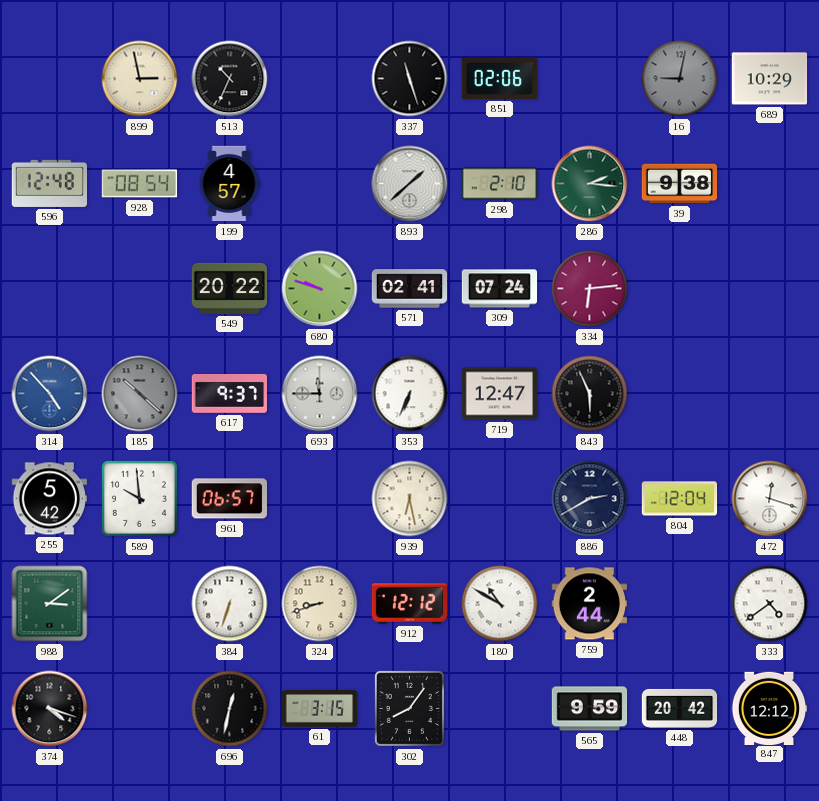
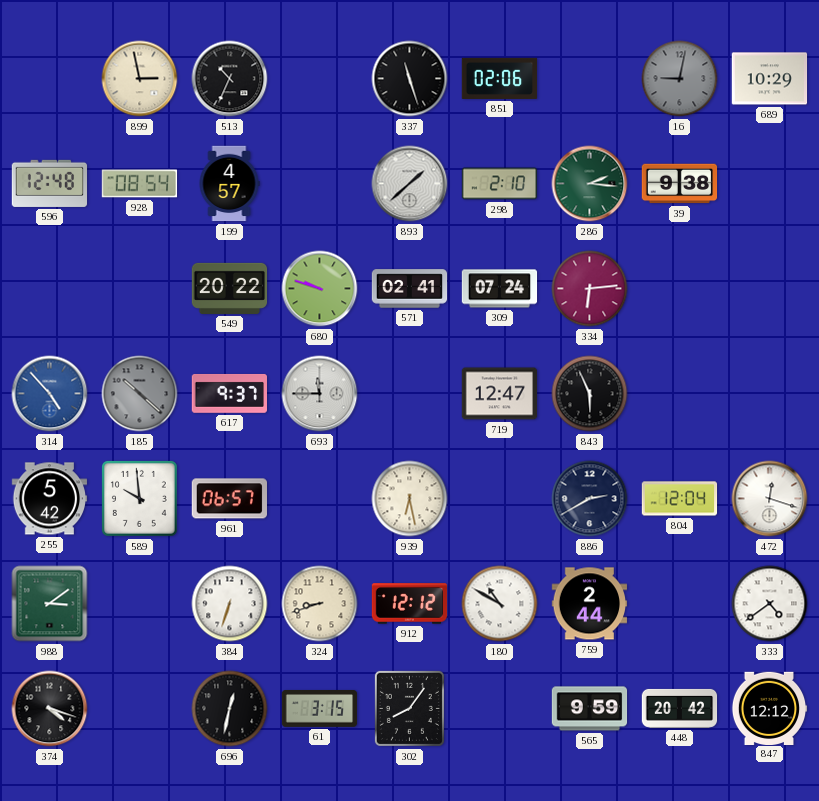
353: 6:34 -> none (410, 394)
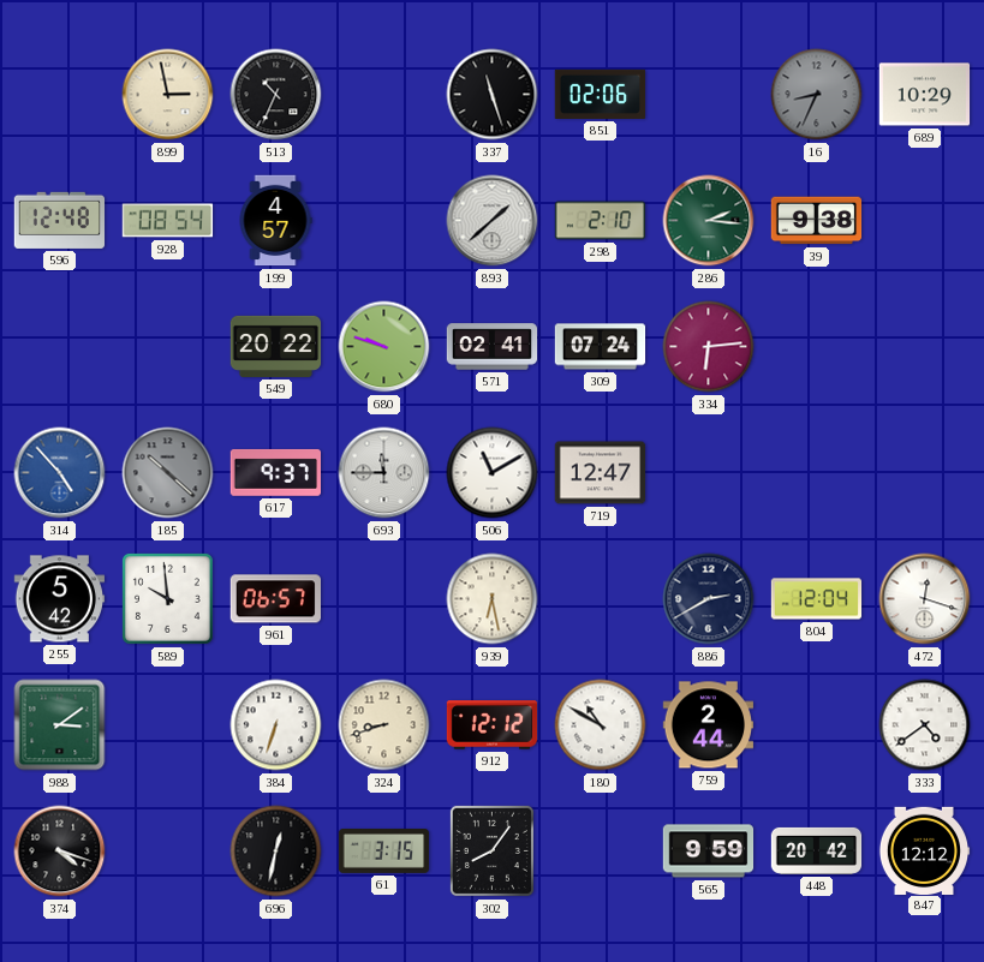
16: 9:02 -> 8:34 (817, 95)
506: none -> 11:10 (493, 473)
843: 5:56 -> none (590, 394)
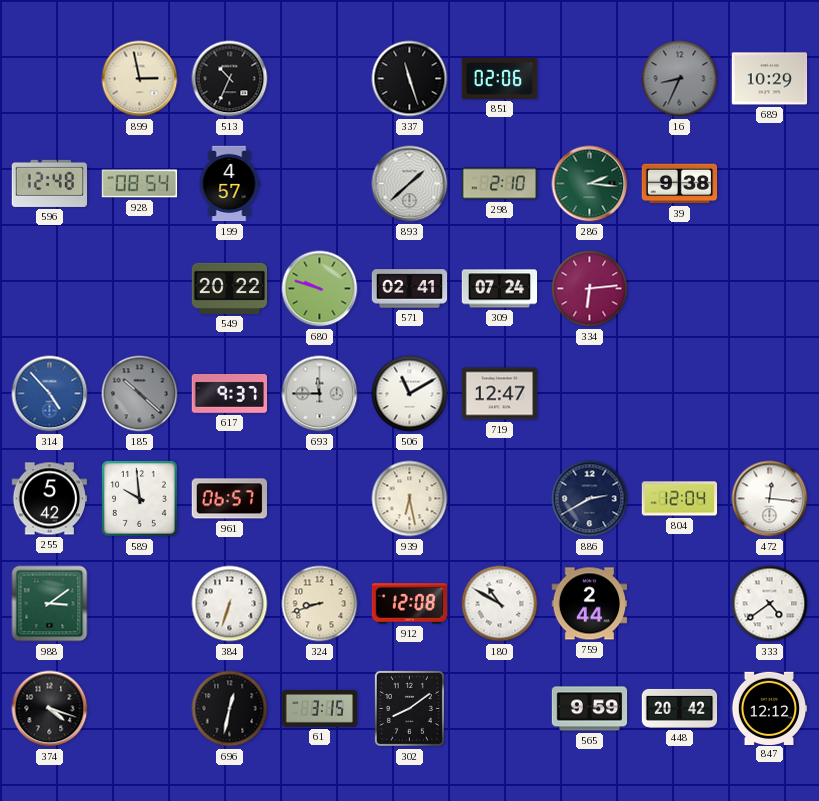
472: 12:18 -> 12:16 (770, 499)
912: 12:12 -> 12:08 (410, 604)
302: 8:06 -> 8:09 (409, 708)
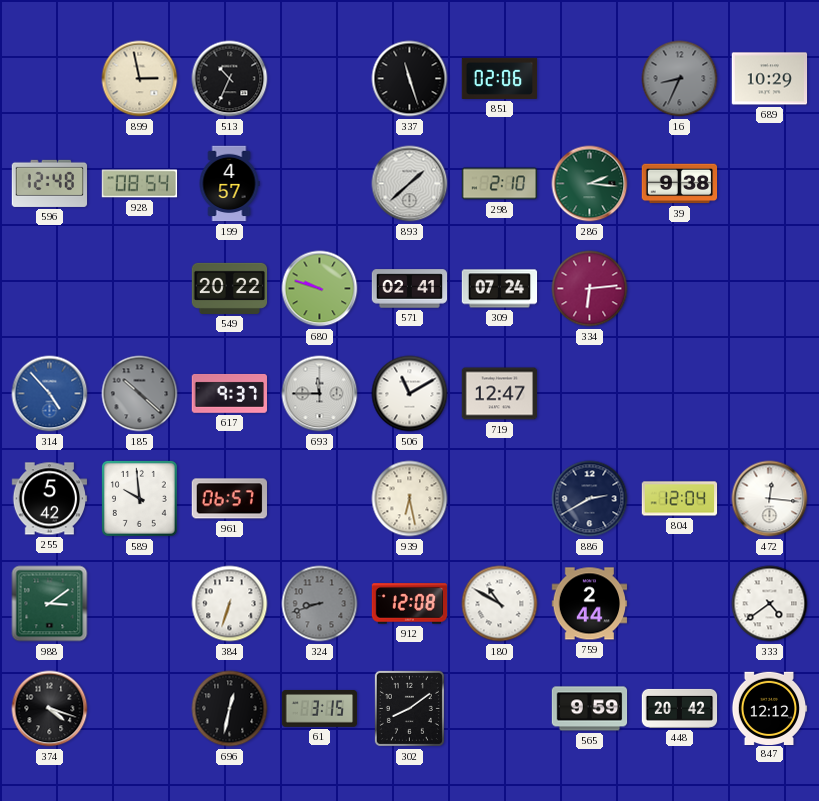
324 dial: cream -> grey (320, 604)
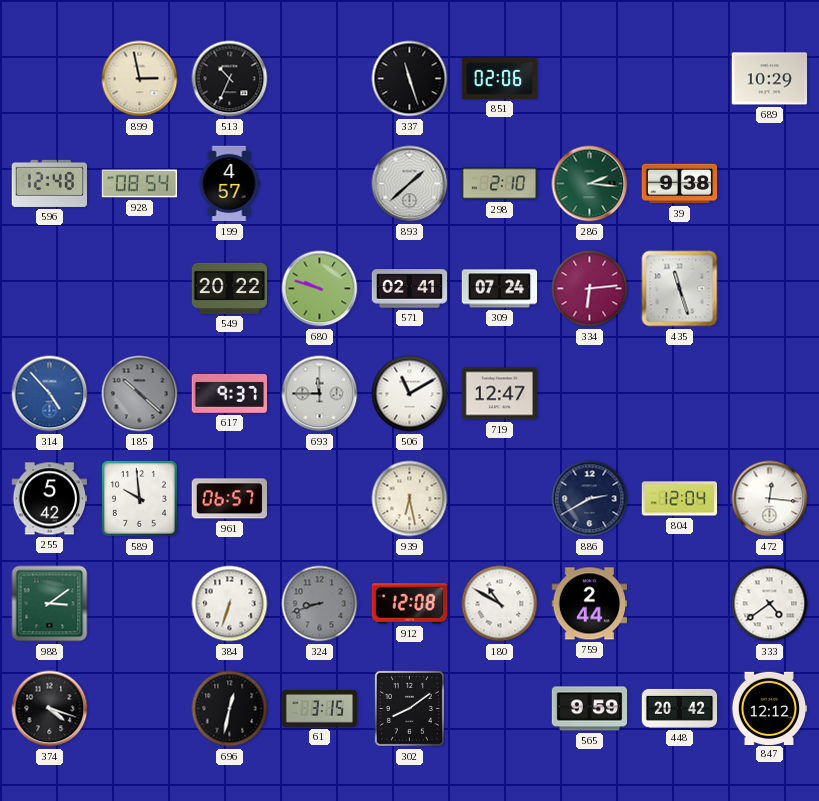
16: 8:34 -> none (680, 79)
435: none -> 11:27 (680, 289)
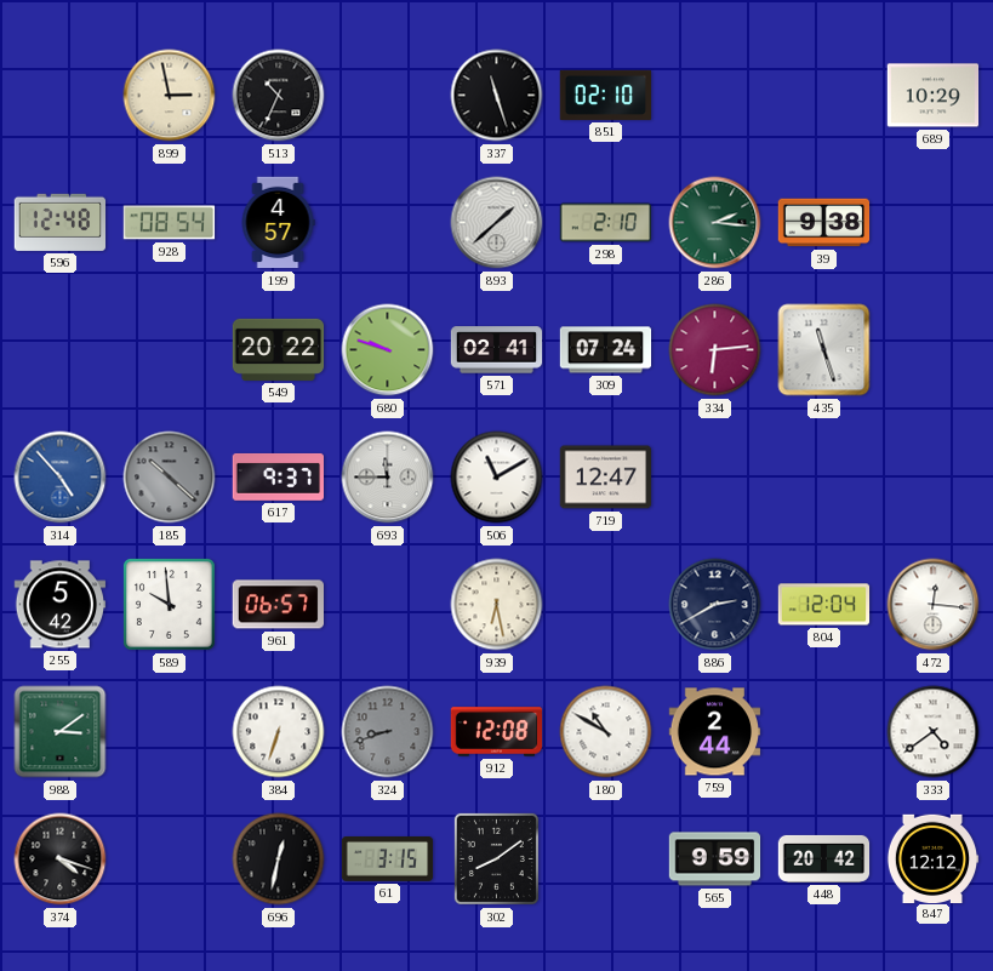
851: 02:06 -> 02:10 (606, 95)
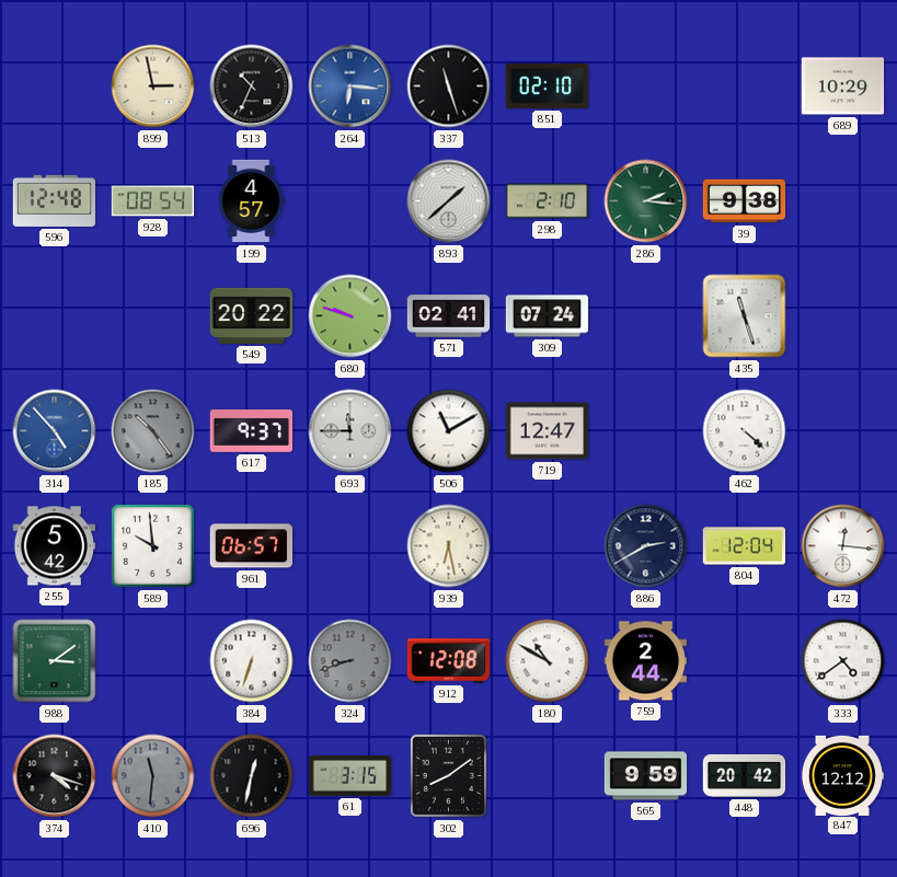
264: none -> 6:16 (350, 86)
334: 6:14 -> none (715, 350)
185: 10:22 -> 10:24 (153, 431)
462: none -> 4:22 (745, 431)
410: none -> 11:31 (153, 776)
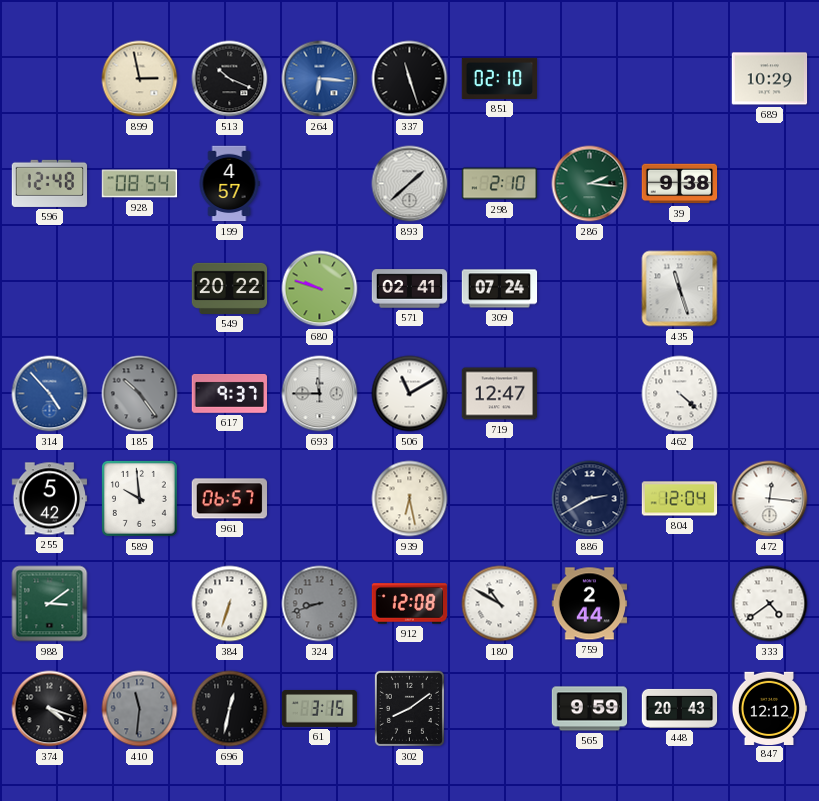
513: 10:34 -> 10:19 (230, 79)
448: 20:42 -> 20:43 (680, 708)
